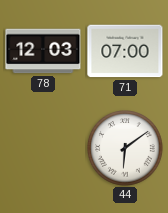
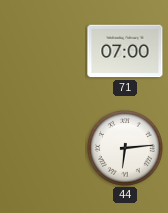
78: 12:03 -> none (43, 51)
44: 6:09 -> 6:14 (125, 148)
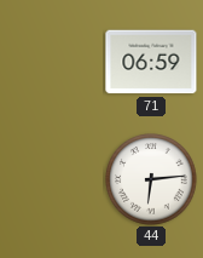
71: 07:00 -> 06:59 (151, 62)
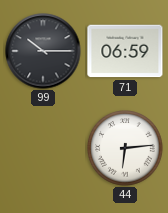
99: none -> 10:15 (43, 51)
